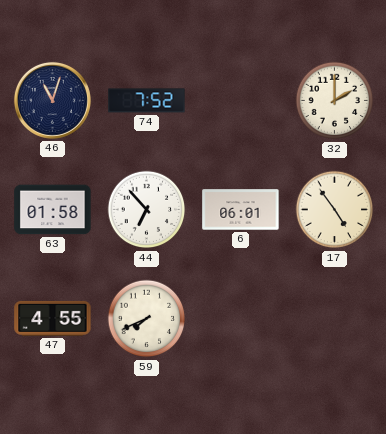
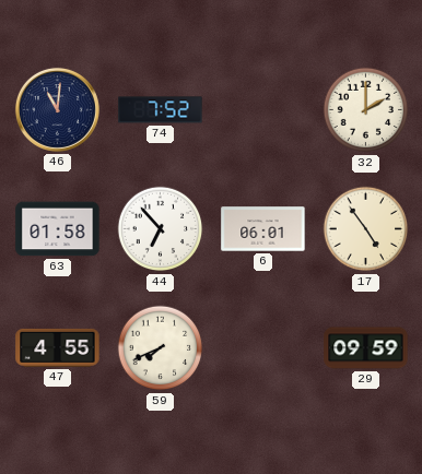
46: 11:03 -> 11:01 (57, 109)
29: none -> 09:59 (366, 348)
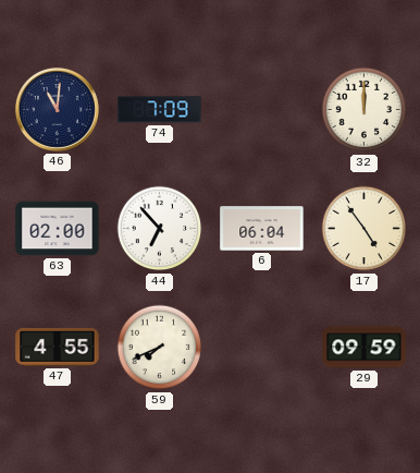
74: 7:52 -> 7:09 (160, 110)
32: 2:00 -> 12:00 (365, 110)
63: 01:58 -> 02:00 (58, 229)
6: 06:01 -> 06:04 (262, 229)
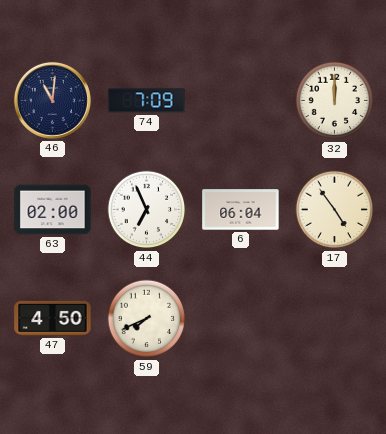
44: 6:53 -> 6:56 (147, 210)
47: 4:55 -> 4:50 (53, 318)
29: 09:59 -> none (365, 348)
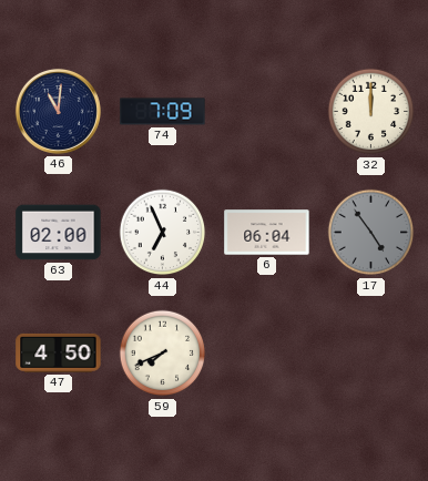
17 dial: cream -> grey (371, 233)
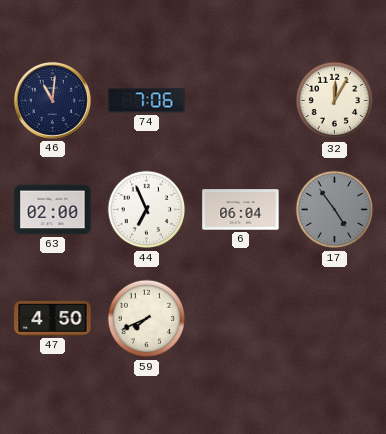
74: 7:09 -> 7:06 (147, 101)
32: 12:00 -> 12:05 (335, 101)
